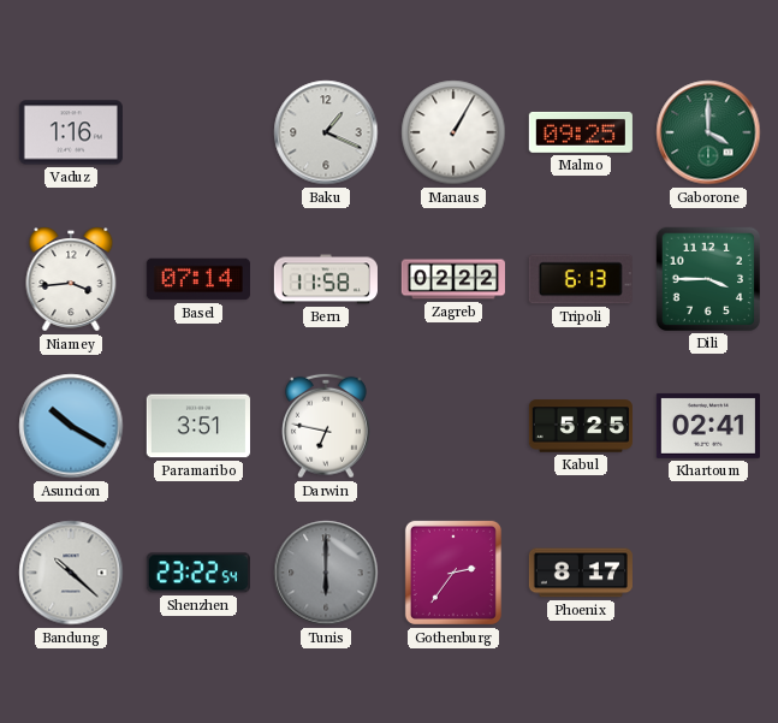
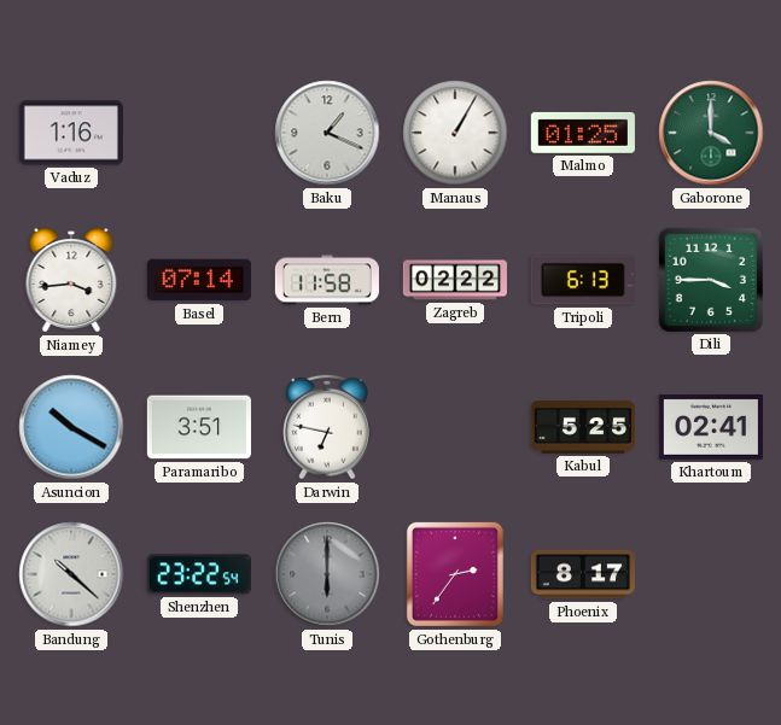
Malmo: 09:25 -> 01:25 (583, 133)
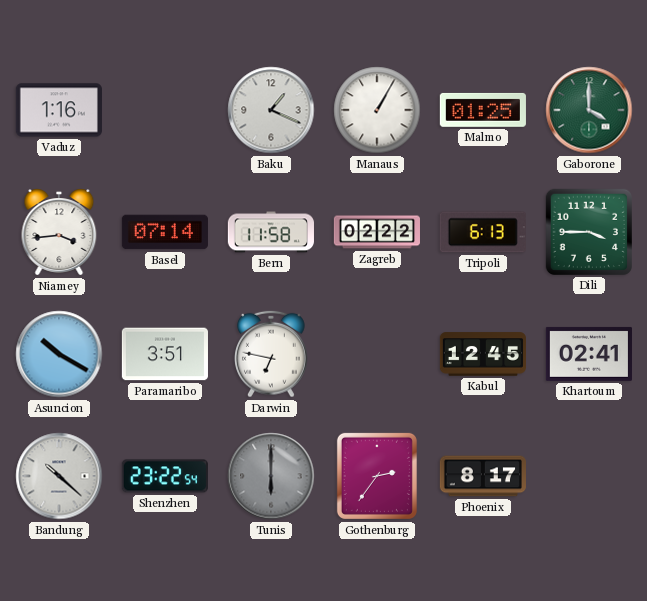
Kabul: 5:25 -> 12:45 (482, 354)
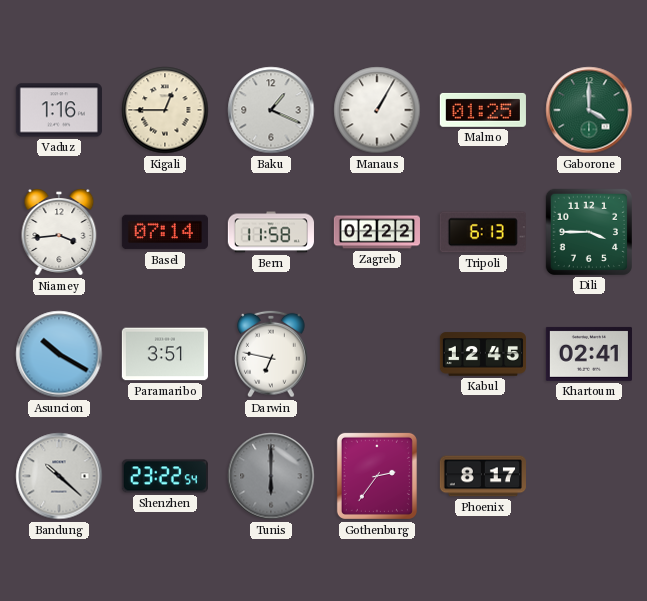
Kigali: none -> 12:45 (165, 110)
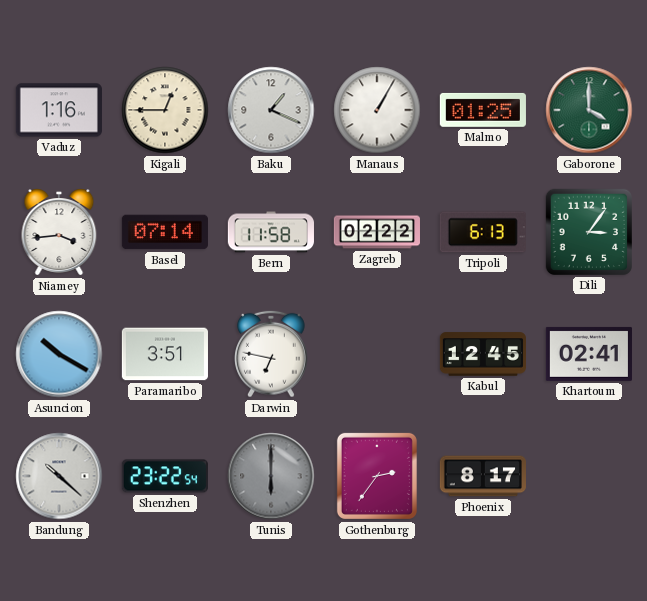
Dili: 3:45 -> 3:06 (589, 232)
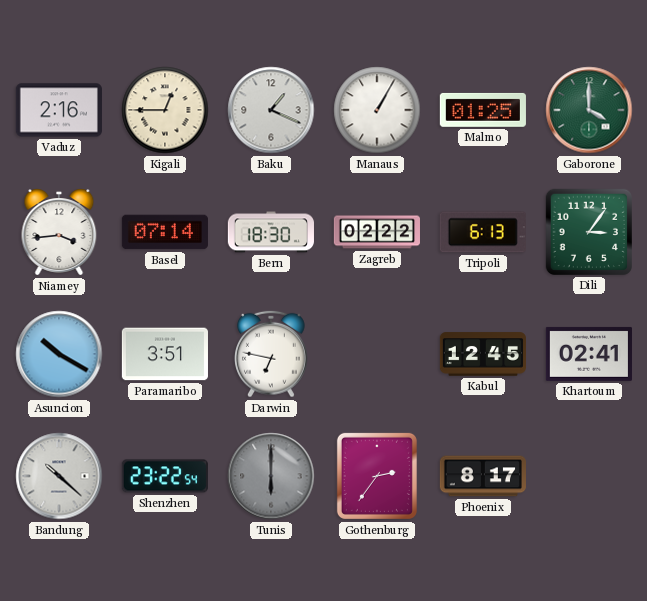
Vaduz: 1:16 -> 2:16 (59, 110)
Bern: 11:58 -> 18:30 (271, 232)
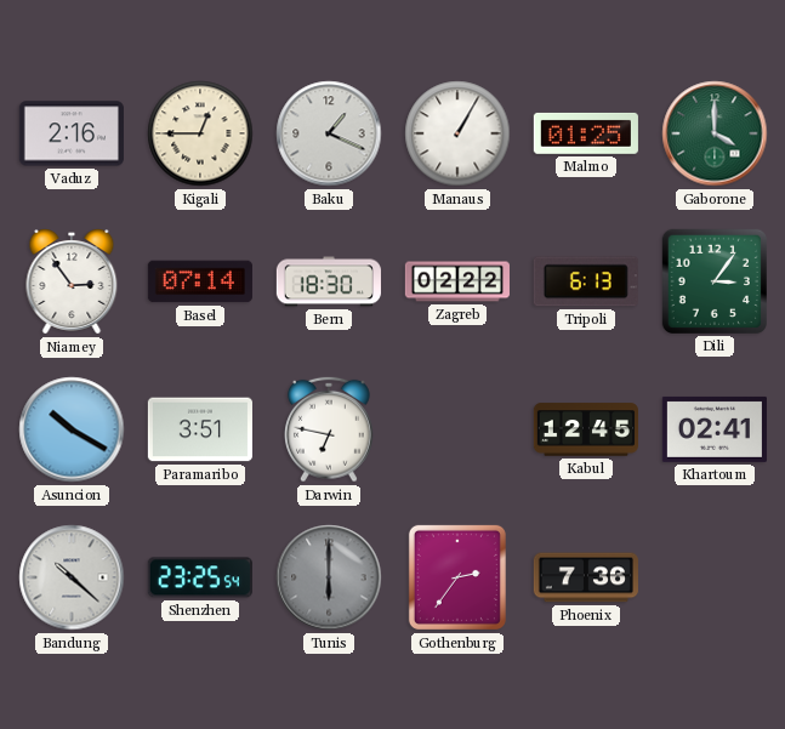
Niamey: 3:44 -> 2:54 (72, 281)
Shenzhen: 23:22 -> 23:25 (200, 577)
Phoenix: 8:17 -> 7:36 (586, 577)
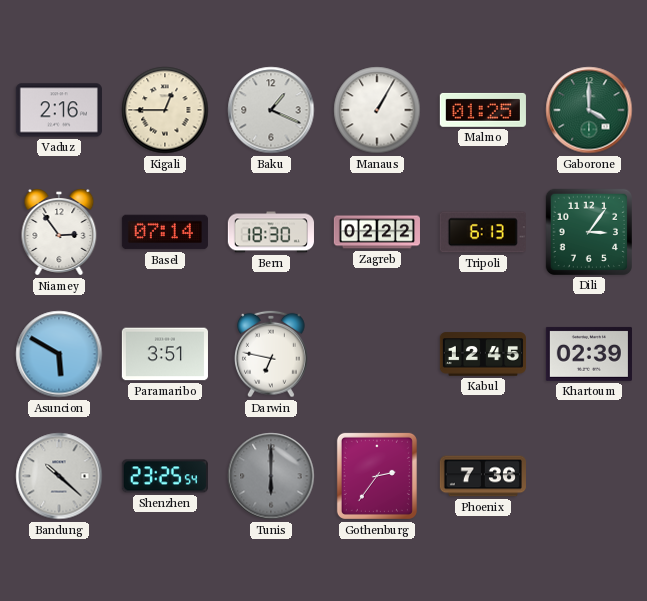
Asuncion: 10:20 -> 5:50 (59, 354)
Khartoum: 02:41 -> 02:39 (589, 354)
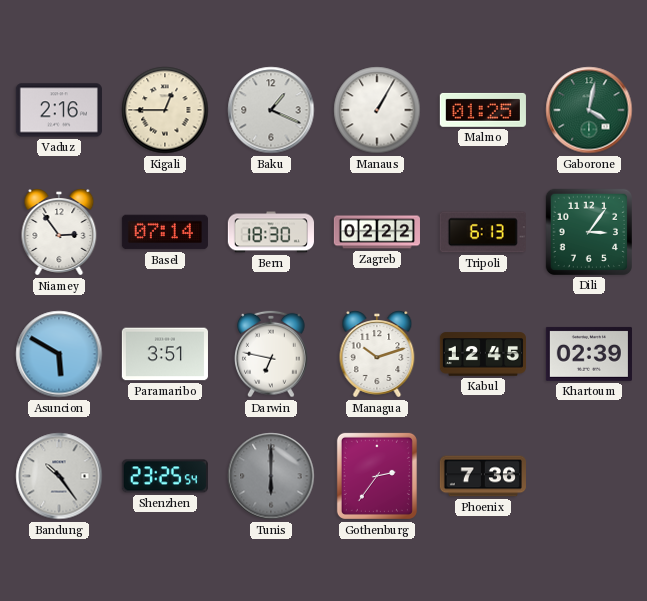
Gaborone: 4:00 -> 4:02 (589, 110)
Managua: none -> 10:12 (377, 354)
Bandung: 10:22 -> 10:24 (59, 476)
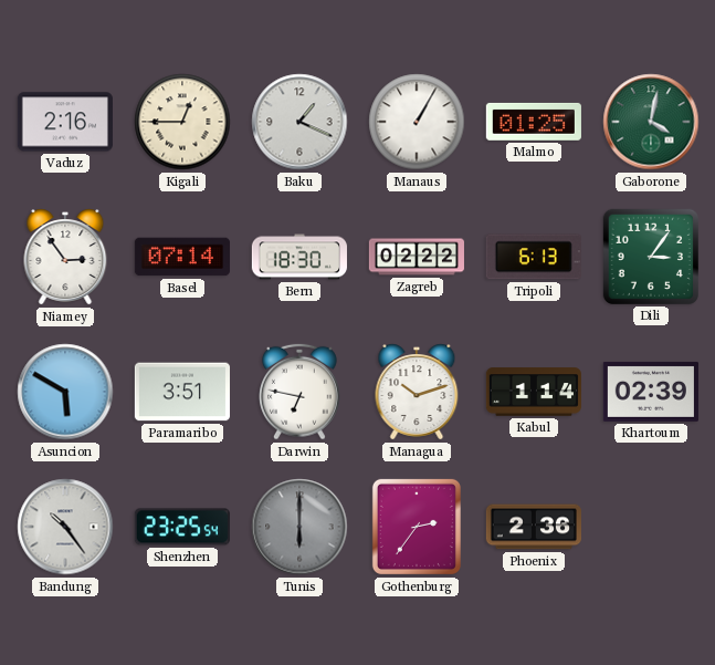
Kabul: 12:45 -> 1:14 (533, 392)
Phoenix: 7:36 -> 2:36 (534, 527)
